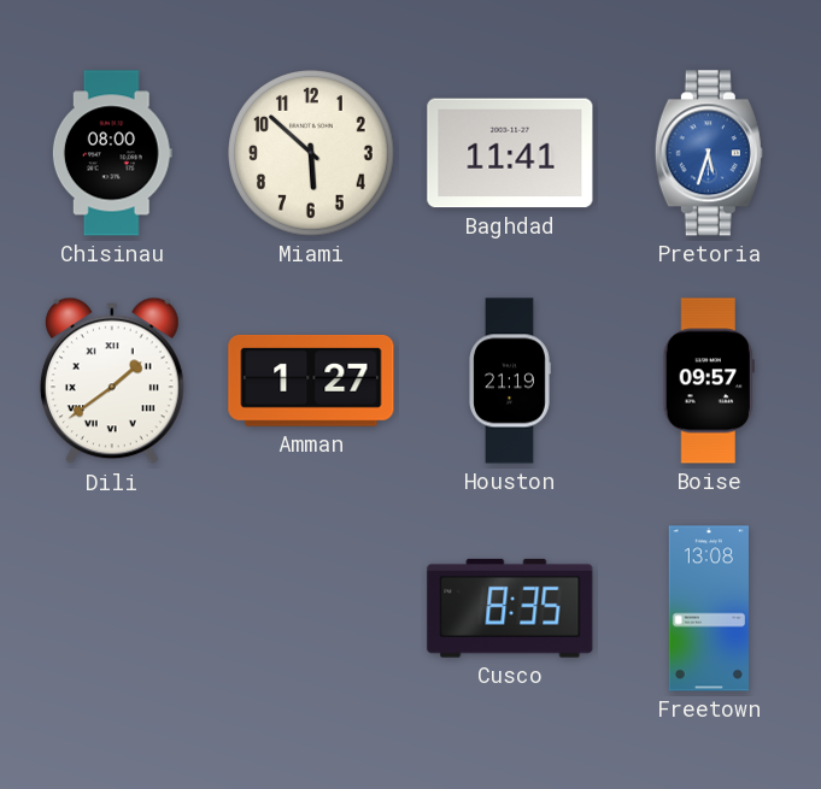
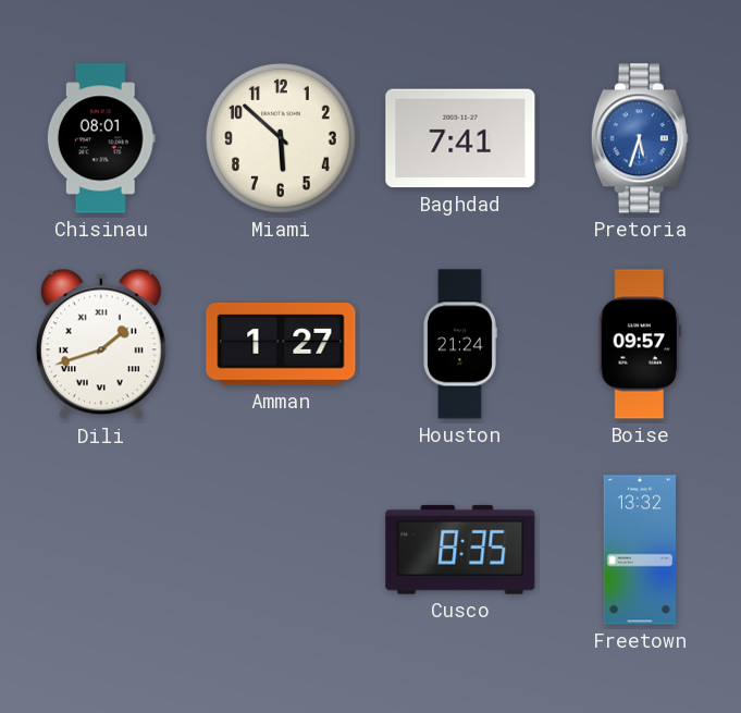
Chisinau: 08:00 -> 08:01 (101, 138)
Baghdad: 11:41 -> 7:41 (460, 138)
Dili: 1:39 -> 1:42 (101, 344)
Houston: 21:19 -> 21:24 (460, 344)
Freetown: 13:08 -> 13:32 (640, 550)
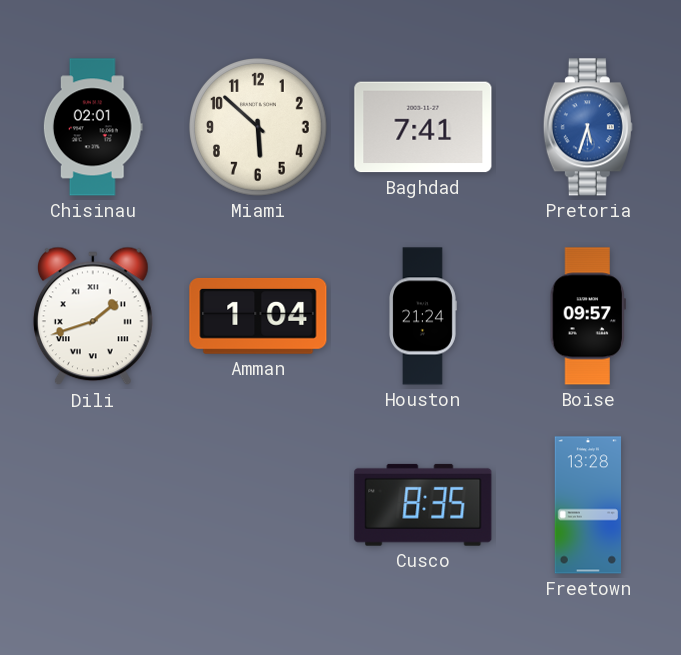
Chisinau: 08:01 -> 02:01 (93, 127)
Amman: 1:27 -> 1:04 (258, 316)
Freetown: 13:32 -> 13:28 (588, 505)
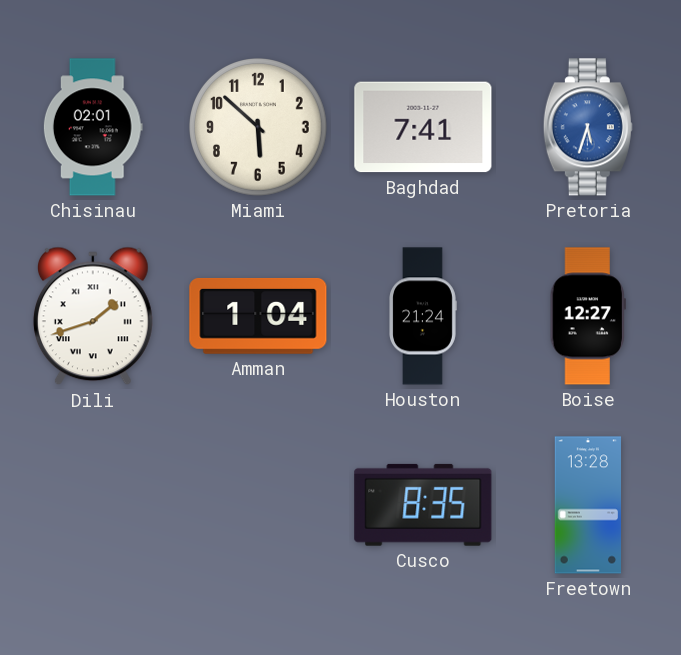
Boise: 09:57 -> 12:27 (588, 316)
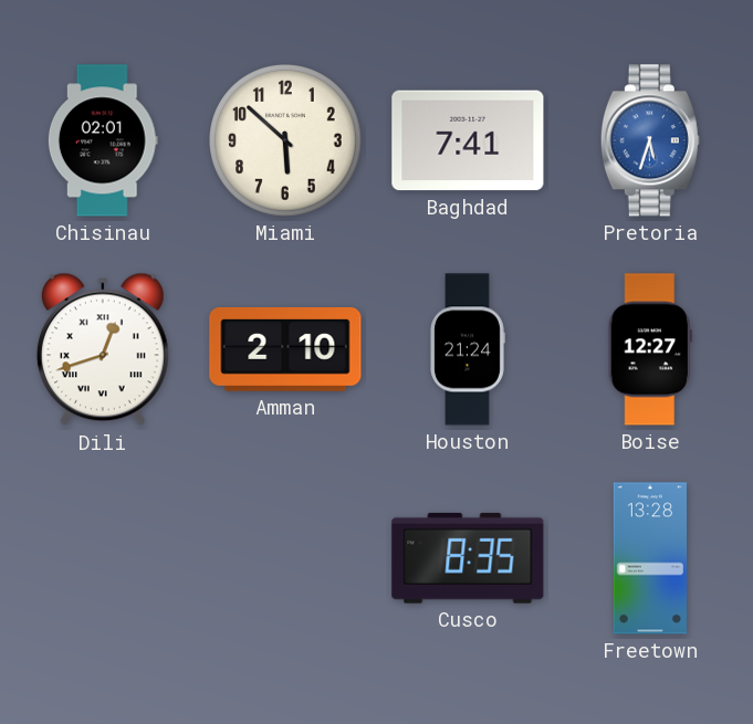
Dili: 1:42 -> 12:42 (103, 349)
Amman: 1:04 -> 2:10 (285, 349)
